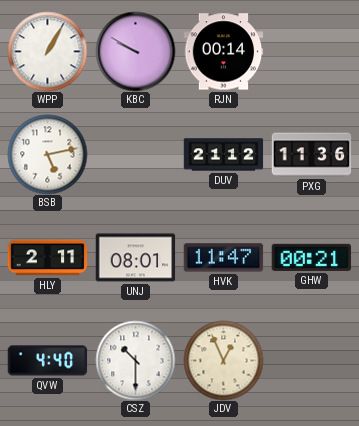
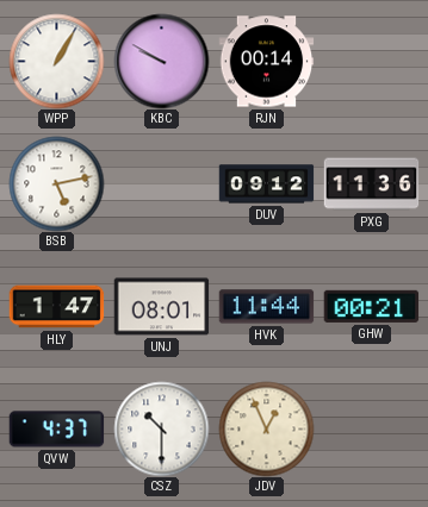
DUV: 21:12 -> 09:12 (266, 184)
HLY: 2:11 -> 1:47 (56, 307)
HVK: 11:47 -> 11:44 (266, 307)
QVW: 4:40 -> 4:37 (56, 430)
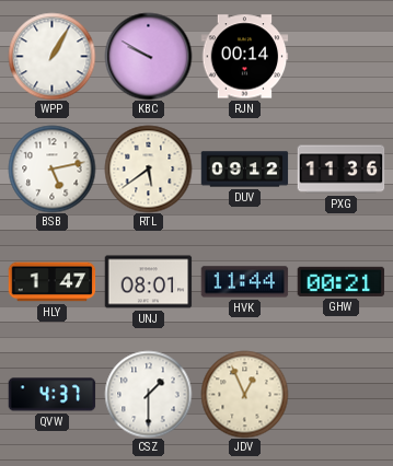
RTL: none -> 5:39 (148, 168)
CSZ: 10:30 -> 1:30 (148, 394)
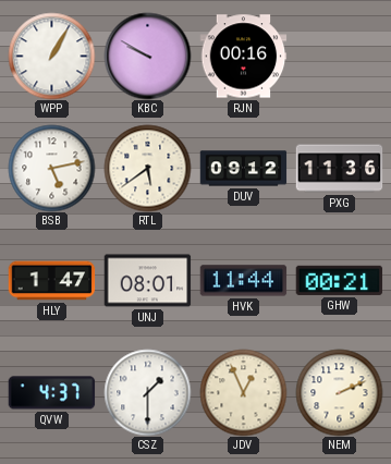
RJN: 00:14 -> 00:16 (243, 57)
NEM: none -> 2:11 (339, 392)
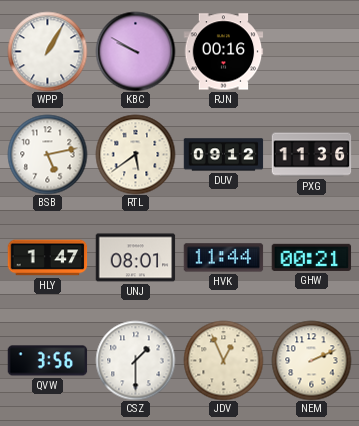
QVW: 4:37 -> 3:56 (47, 361)
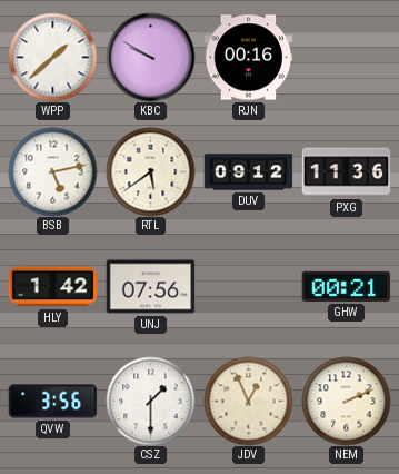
WPP: 1:05 -> 1:38 (52, 57)
HLY: 1:47 -> 1:42 (52, 287)
UNJ: 08:01 -> 07:56 (150, 287)
HVK: 11:44 -> none (223, 258)
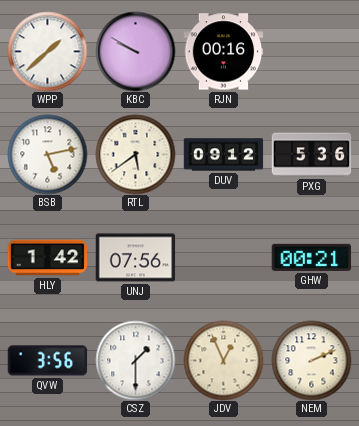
PXG: 11:36 -> 5:36 (311, 155)
